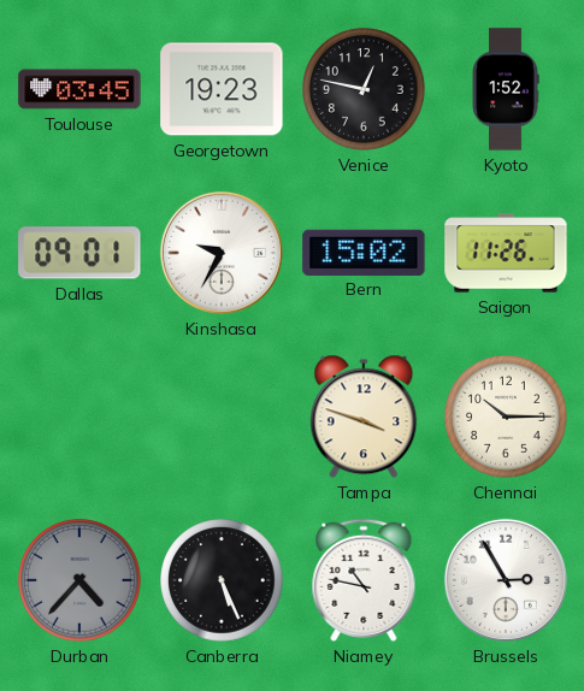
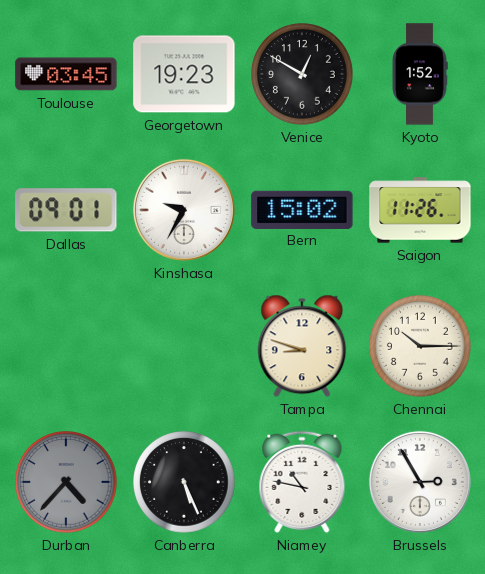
Venice: 12:47 -> 12:50 (302, 74)
Tampa: 3:48 -> 8:48 (302, 346)
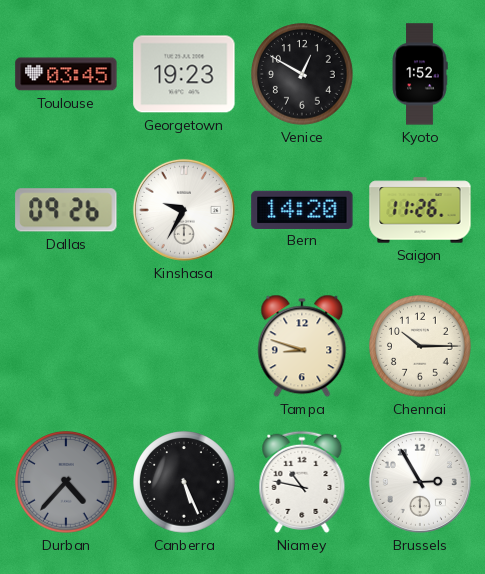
Dallas: 09:01 -> 09:26 (66, 210)
Bern: 15:02 -> 14:20 (302, 209)
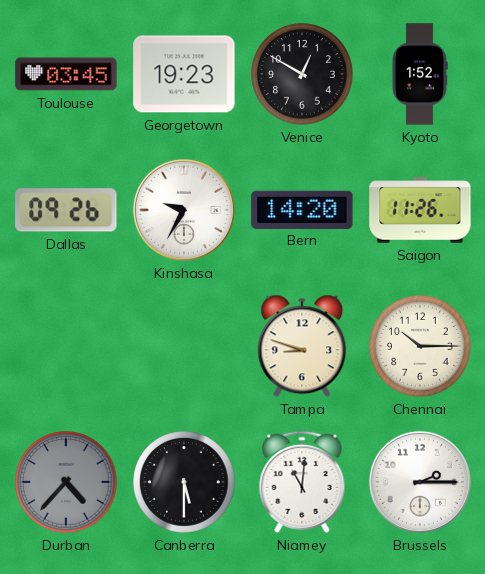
Canberra: 5:26 -> 5:30 (184, 482)
Niamey: 10:47 -> 11:01 (302, 482)
Brussels: 2:55 -> 2:15 (420, 482)
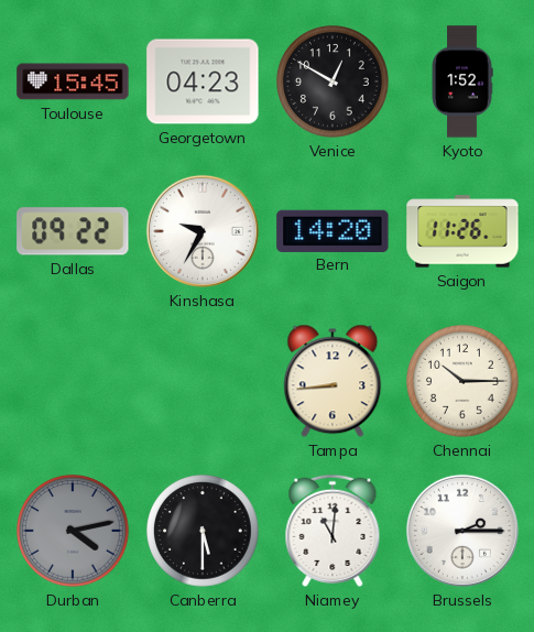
Toulouse: 03:45 -> 15:45 (73, 81)
Georgetown: 19:23 -> 04:23 (203, 81)
Dallas: 09:26 -> 09:22 (73, 231)
Tampa: 8:48 -> 8:44 (333, 381)
Durban: 4:37 -> 4:13 (73, 531)
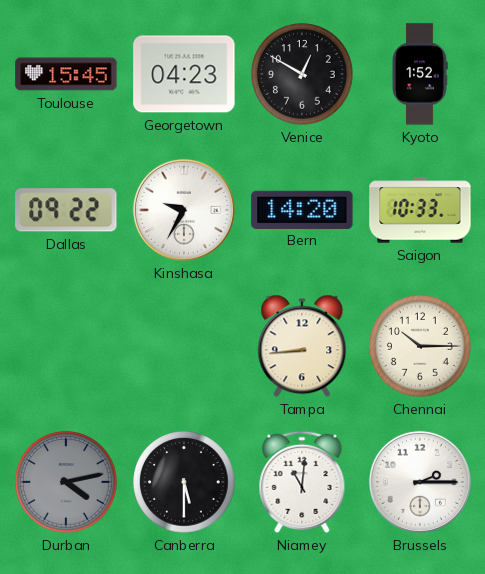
Saigon: 11:26 -> 10:33 (420, 210)
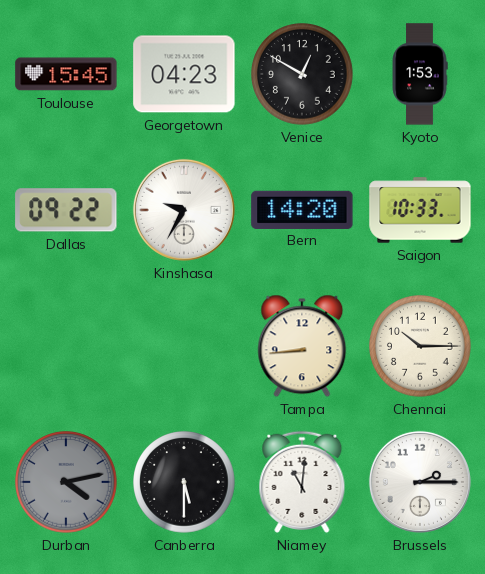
Kyoto: 1:52 -> 1:53 (420, 74)
